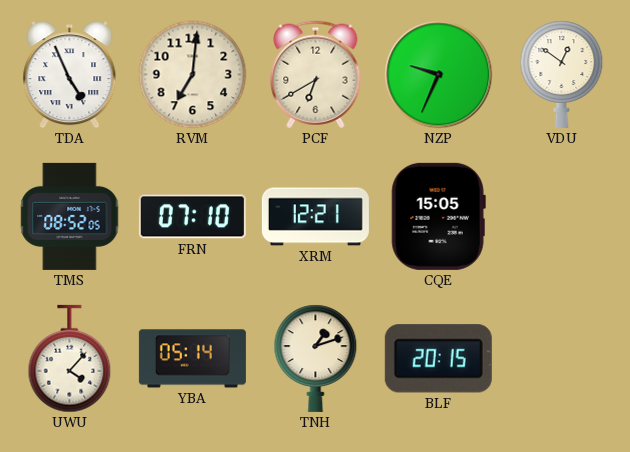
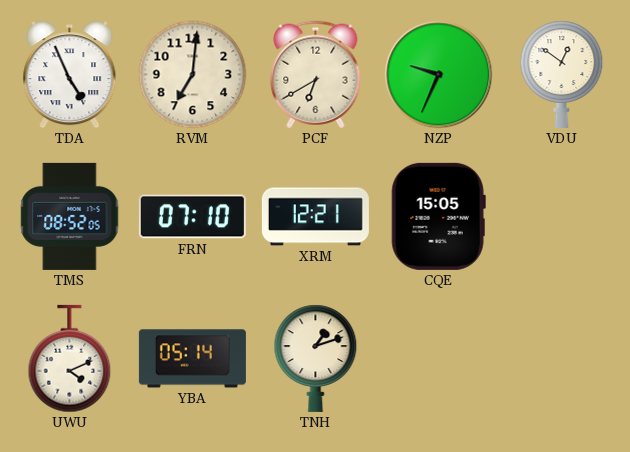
UWU: 4:07 -> 4:11 (70, 359)
BLF: 20:15 -> none (438, 359)
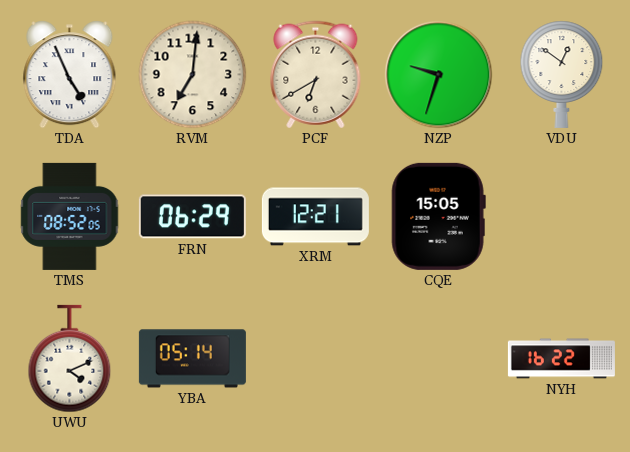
NZP: 9:34 -> 9:33 (439, 75)
FRN: 07:10 -> 06:29 (192, 217)
TNH: 1:12 -> none (316, 358)
NYH: none -> 16:22 (561, 359)
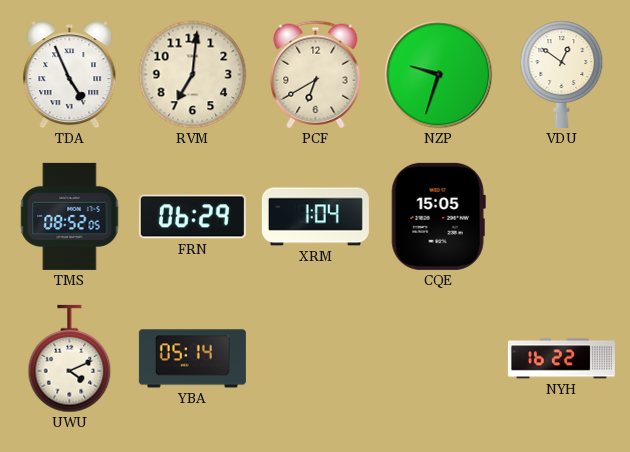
XRM: 12:21 -> 1:04 (315, 217)
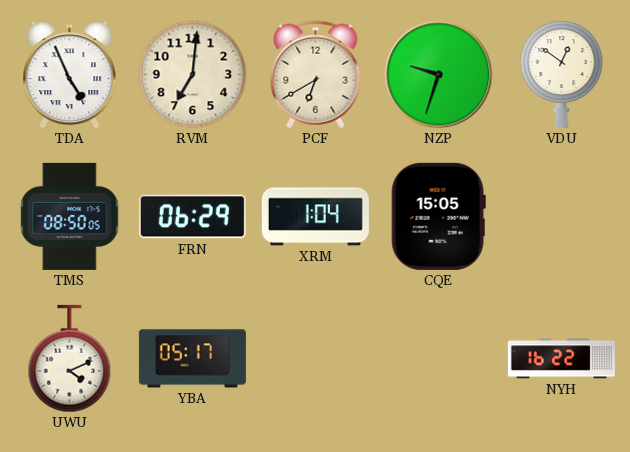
TMS: 08:52 -> 08:50 (70, 216)
YBA: 05:14 -> 05:17 (192, 359)
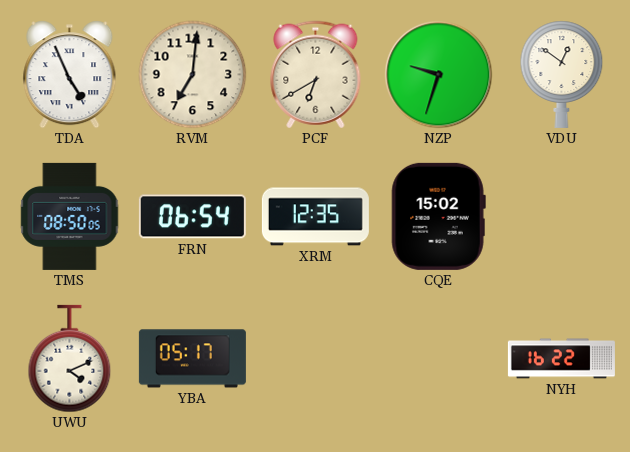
FRN: 06:29 -> 06:54 (192, 217)
XRM: 1:04 -> 12:35 (315, 217)
CQE: 15:05 -> 15:02 (438, 216)
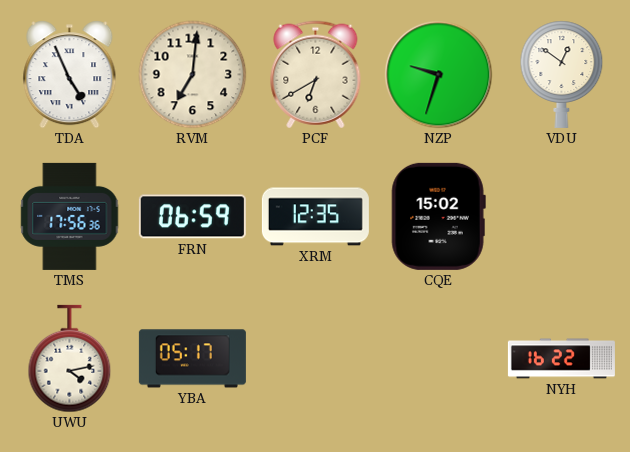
TMS: 08:50 -> 17:56 (70, 216)
FRN: 06:54 -> 06:59 (192, 217)
UWU: 4:11 -> 4:13 (70, 359)
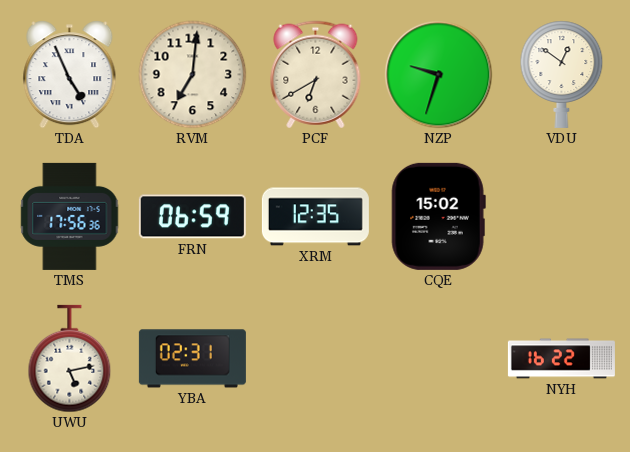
UWU: 4:13 -> 5:13 (70, 359)
YBA: 05:17 -> 02:31 (192, 359)
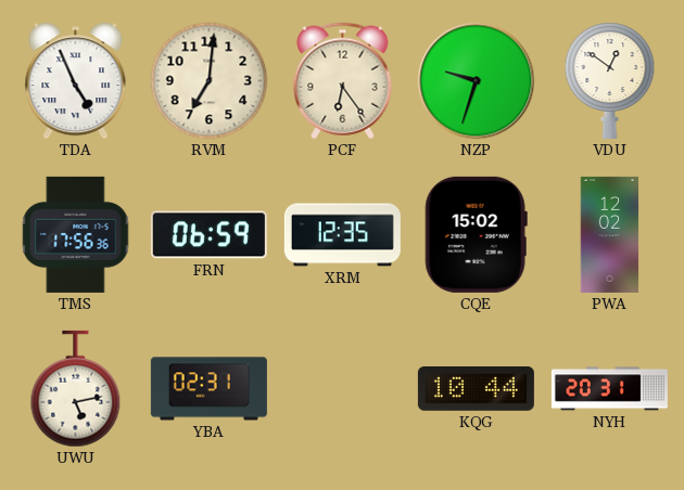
PCF: 6:40 -> 6:24 (343, 81)
PWA: none -> 12:02 (610, 234)
KQG: none -> 10:44 (476, 388)
NYH: 16:22 -> 20:31 (609, 389)
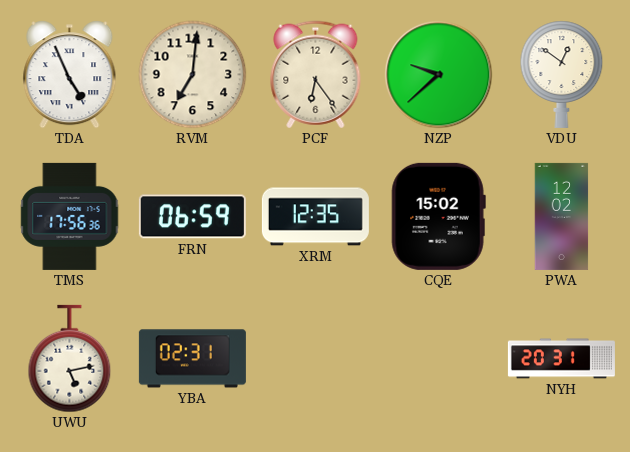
NZP: 9:33 -> 9:38 (439, 75)
KQG: 10:44 -> none (476, 388)
